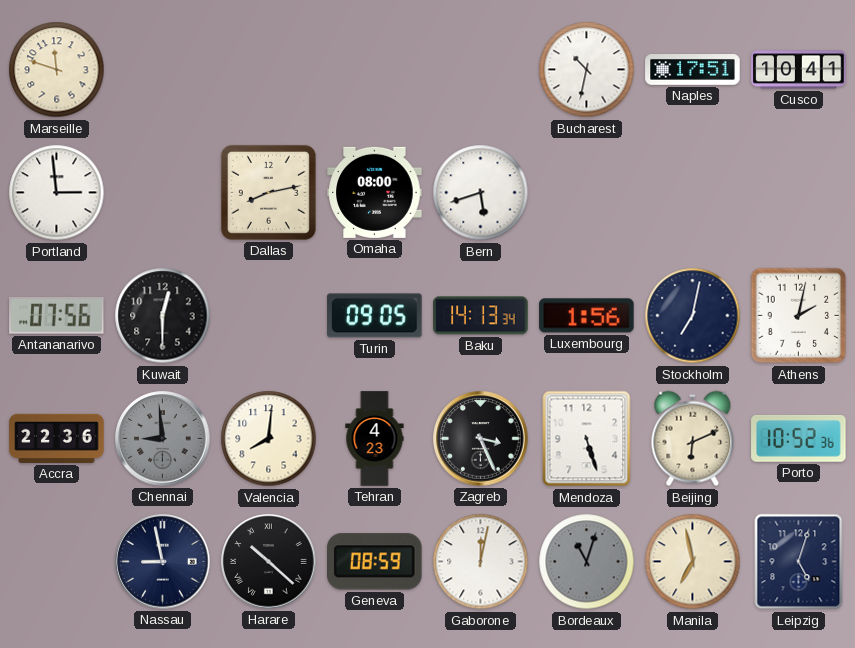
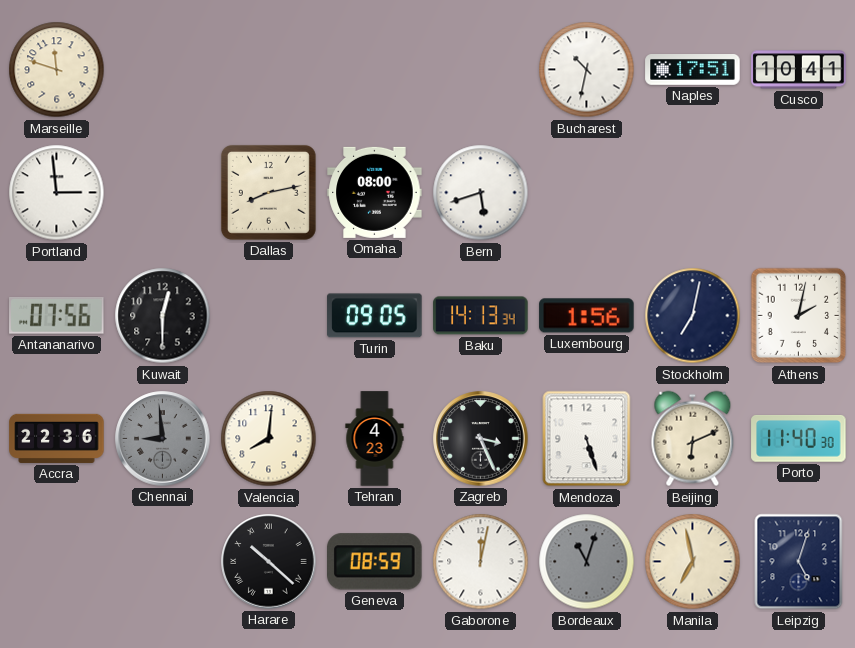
Porto: 10:52 -> 11:40 (799, 439)
Nassau: 8:58 -> none (163, 562)
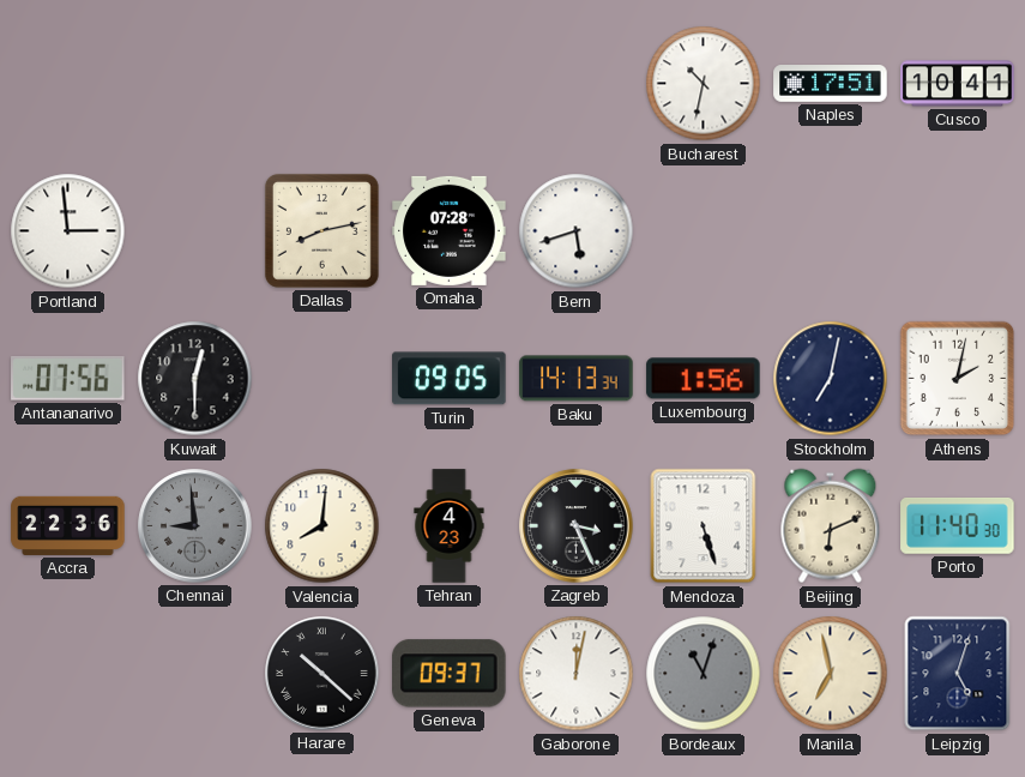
Marseille: 11:48 -> none (57, 70)
Omaha: 08:00 -> 07:28 (450, 230)
Geneva: 08:59 -> 09:37 (450, 674)
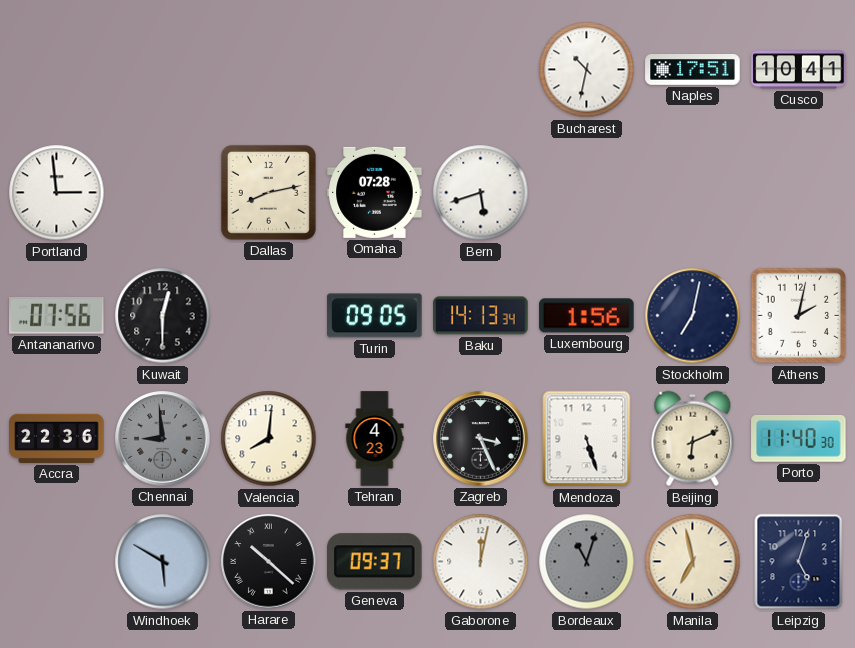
Windhoek: none -> 5:50 (163, 562)
